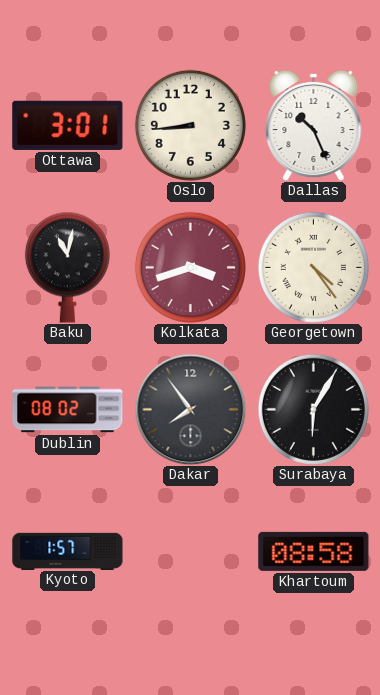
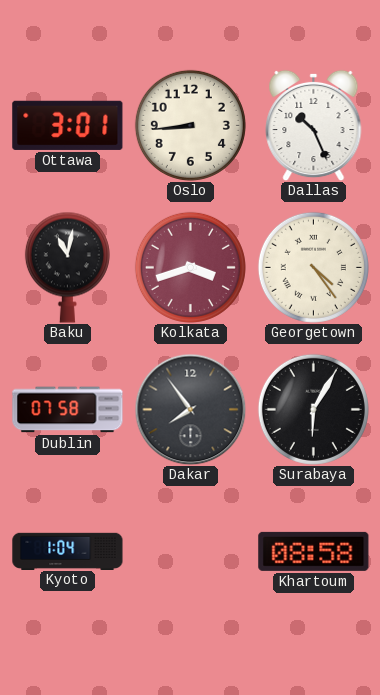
Dublin: 08:02 -> 07:58 (68, 410)
Kyoto: 1:57 -> 1:04 (68, 551)
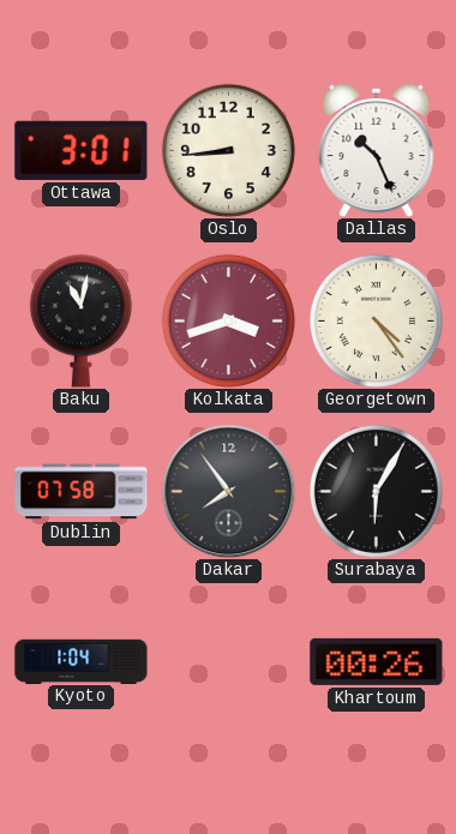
Khartoum: 08:58 -> 00:26 (377, 661)
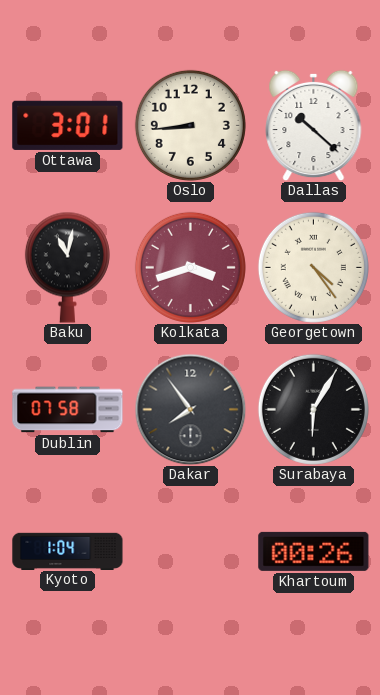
Dallas: 10:26 -> 10:22 (314, 125)
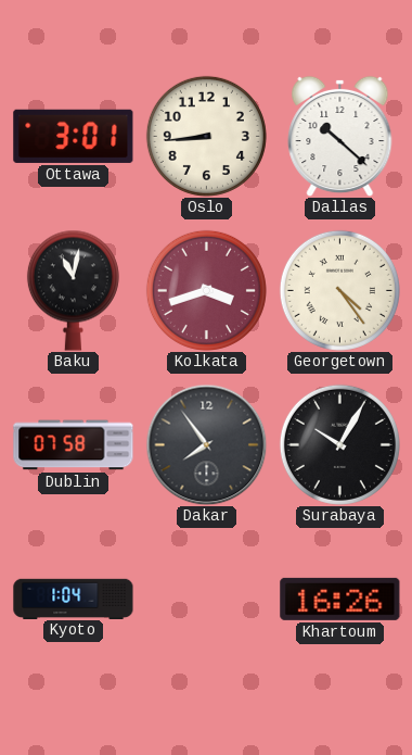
Surabaya: 6:05 -> 10:05 (339, 444)
Khartoum: 00:26 -> 16:26 (340, 599)
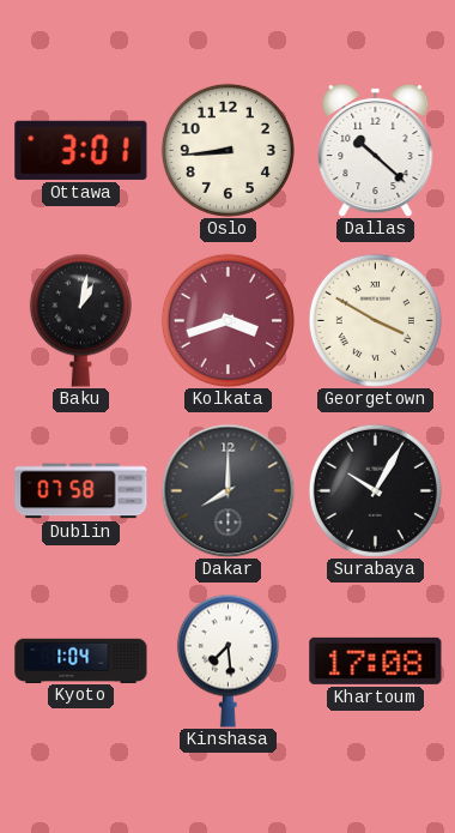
Baku: 11:02 -> 1:02 (80, 320)
Georgetown: 4:24 -> 3:50 (375, 320)
Dakar: 7:54 -> 8:00 (227, 490)
Kinshasa: none -> 7:29 (227, 660)
Khartoum: 16:26 -> 17:08 (376, 660)
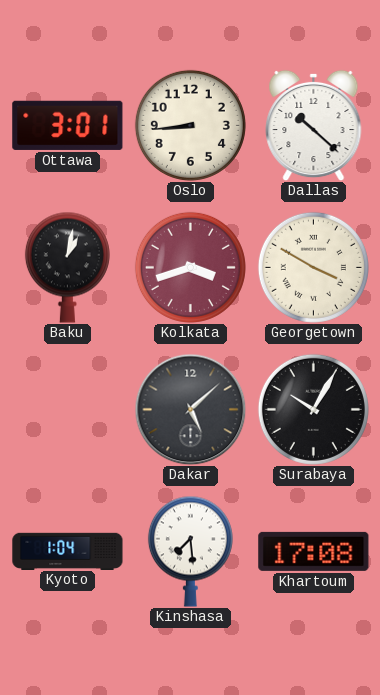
Dublin: 07:58 -> none (81, 491)
Dakar: 8:00 -> 5:08 (190, 409)
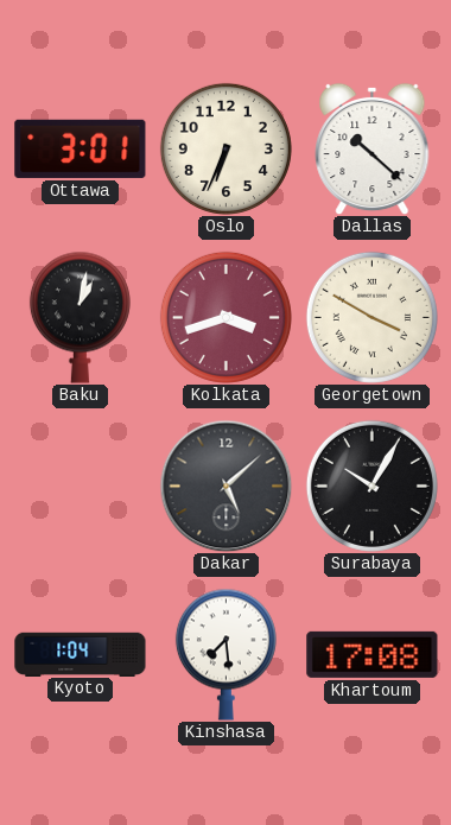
Oslo: 8:44 -> 6:34 (225, 148)
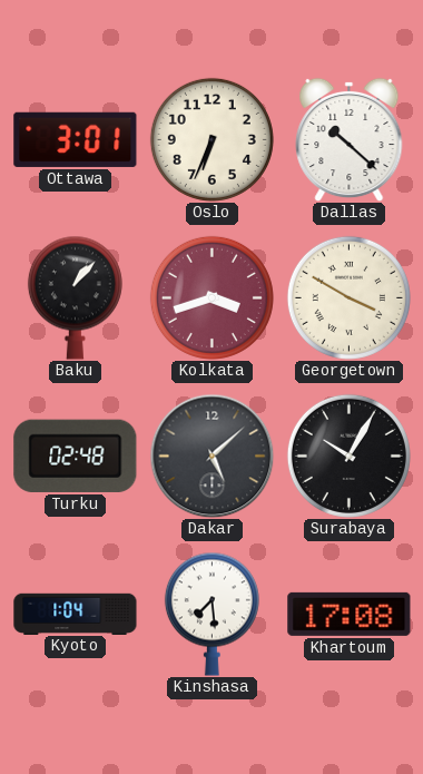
Baku: 1:02 -> 1:07 (75, 297)
Turku: none -> 02:48 (76, 455)
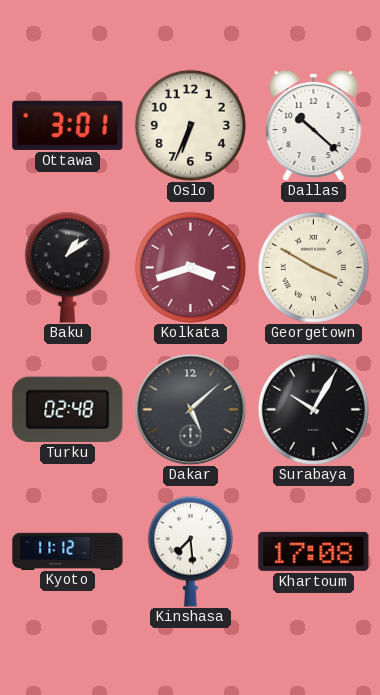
Baku: 1:07 -> 1:09 (67, 267)
Kyoto: 1:04 -> 11:12 (68, 551)
